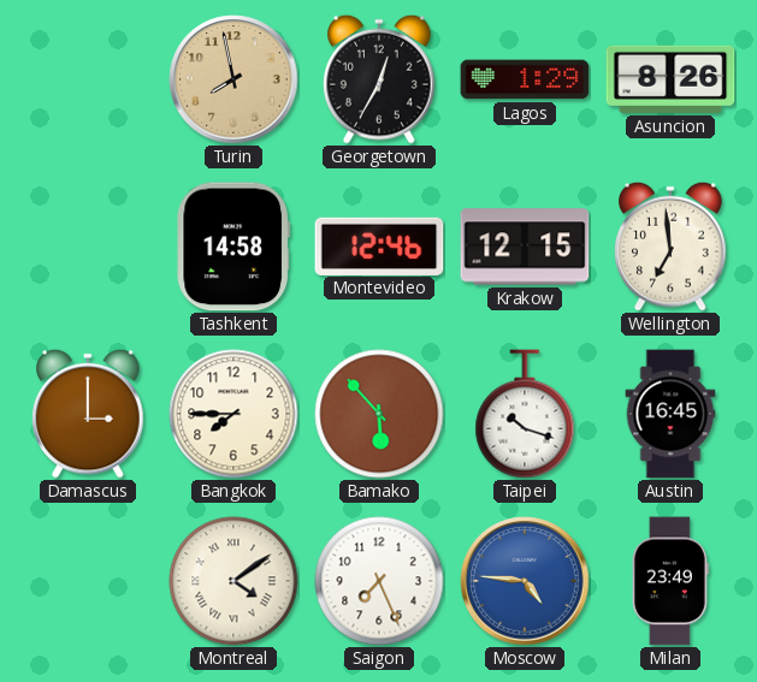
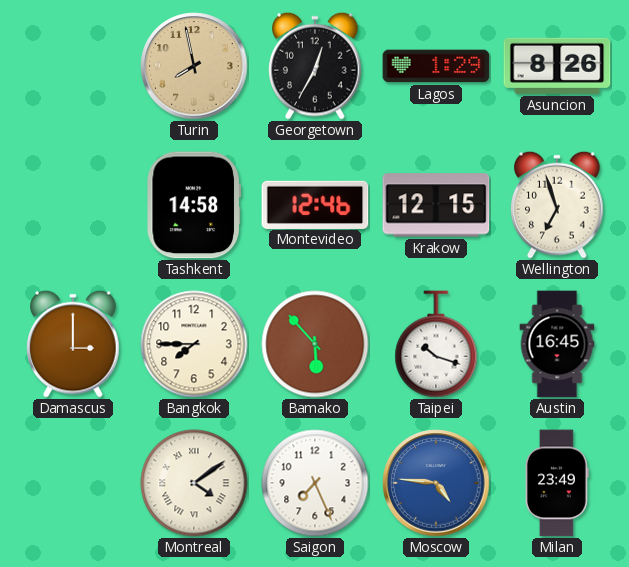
Wellington: 6:59 -> 6:57 (557, 205)
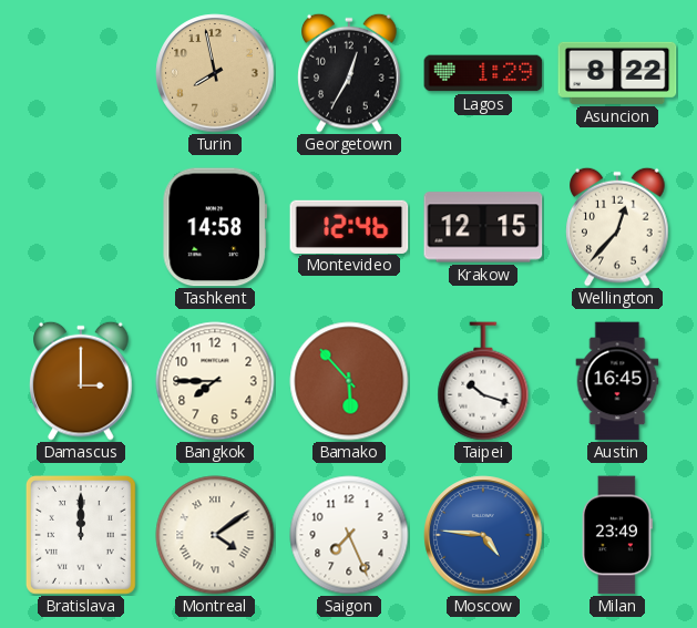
Asuncion: 8:26 -> 8:22 (617, 73)
Wellington: 6:57 -> 12:37 (617, 227)
Bratislava: none -> 12:00 (81, 535)
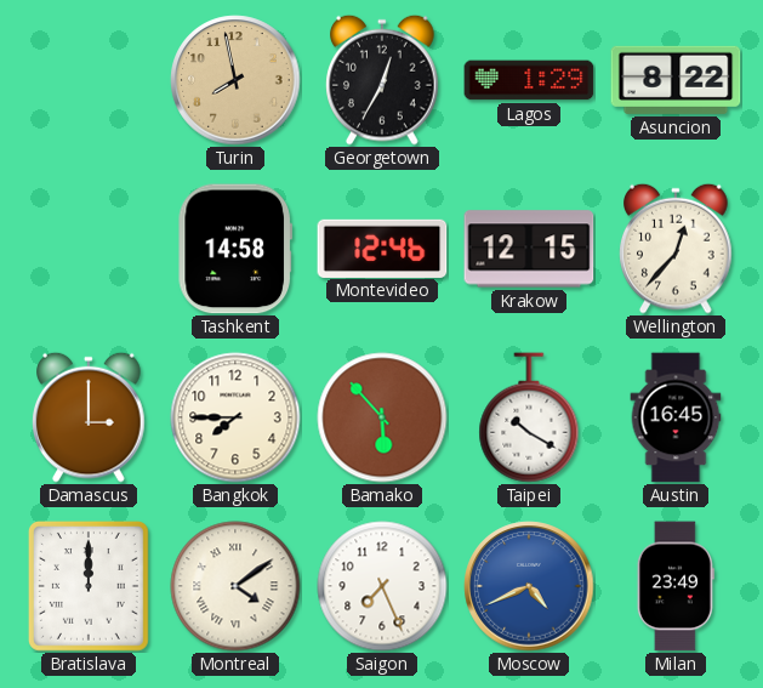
Taipei: 10:18 -> 10:20 (529, 417)
Moscow: 4:46 -> 4:41 (529, 586)
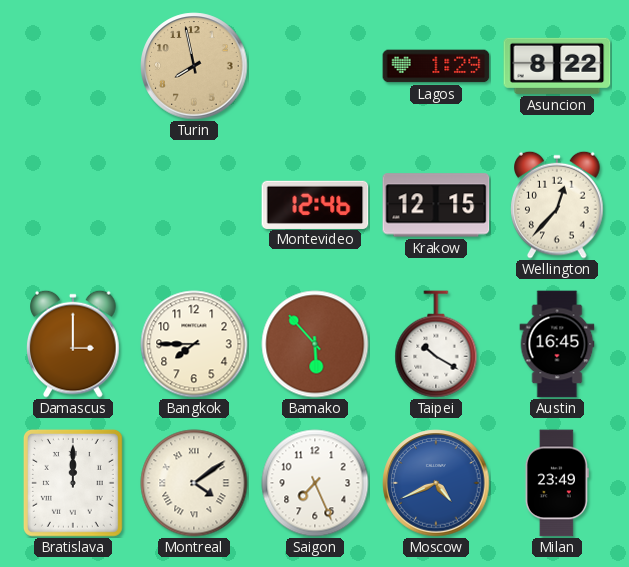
Georgetown: 12:35 -> none (382, 80)
Tashkent: 14:58 -> none (235, 249)
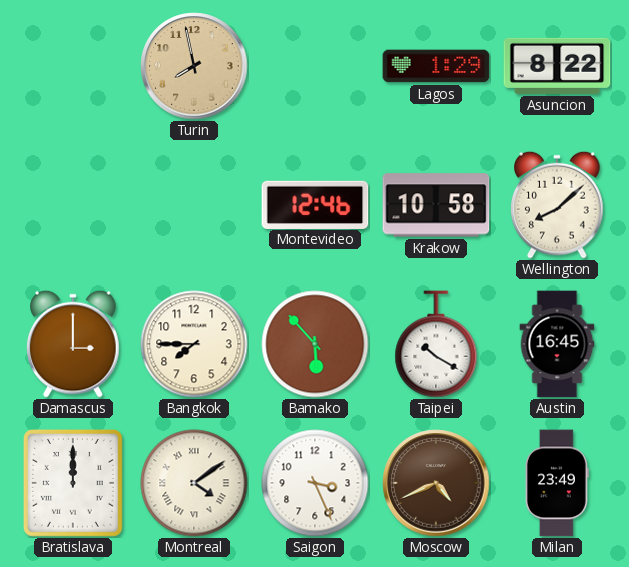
Krakow: 12:15 -> 10:58 (436, 205)
Wellington: 12:37 -> 8:08 (557, 205)
Saigon: 7:26 -> 3:26 (315, 483)
Moscow dial: blue -> brown (436, 483)
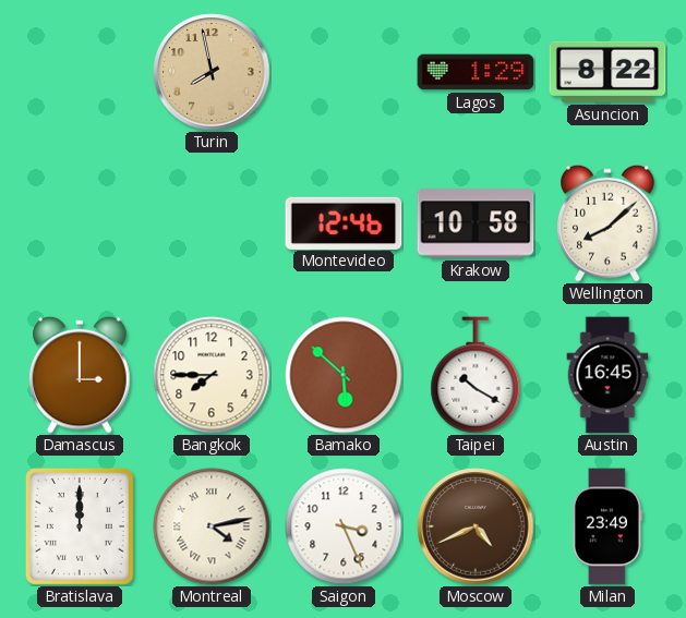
Bamako: 5:53 -> 5:52 (344, 375)
Montreal: 4:09 -> 4:13 (212, 526)
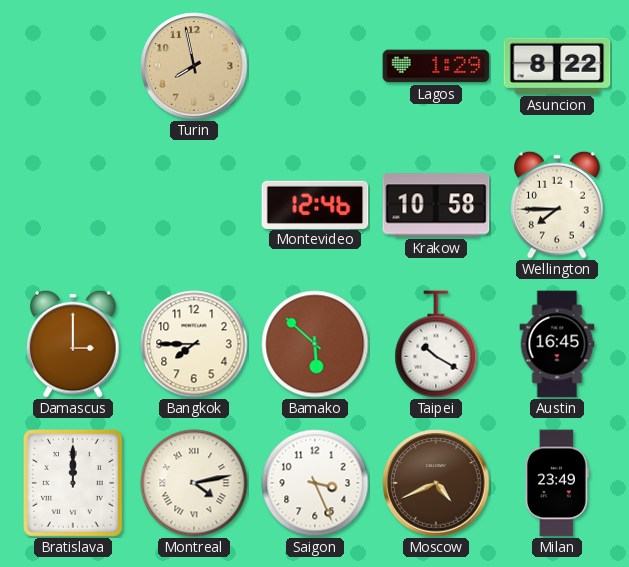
Wellington: 8:08 -> 7:45 (557, 205)
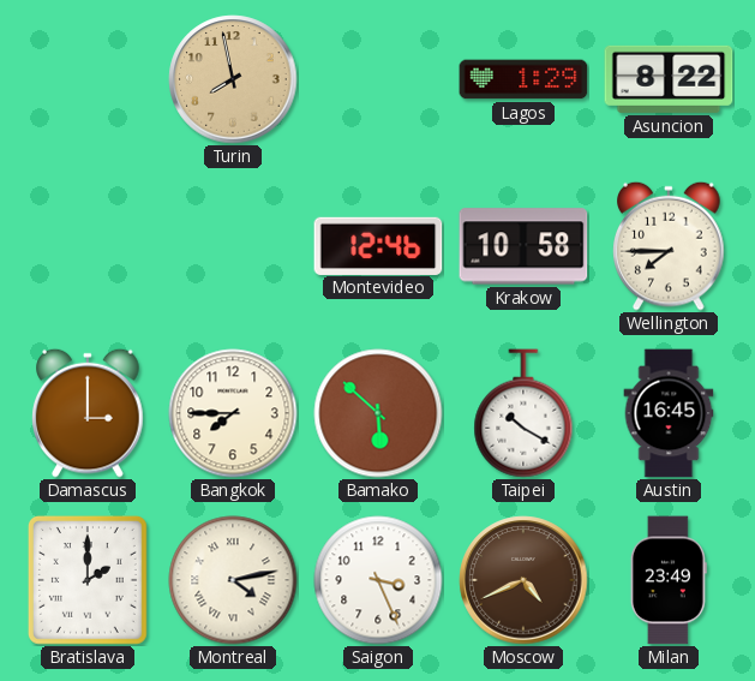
Bratislava: 12:00 -> 2:00 (88, 580)
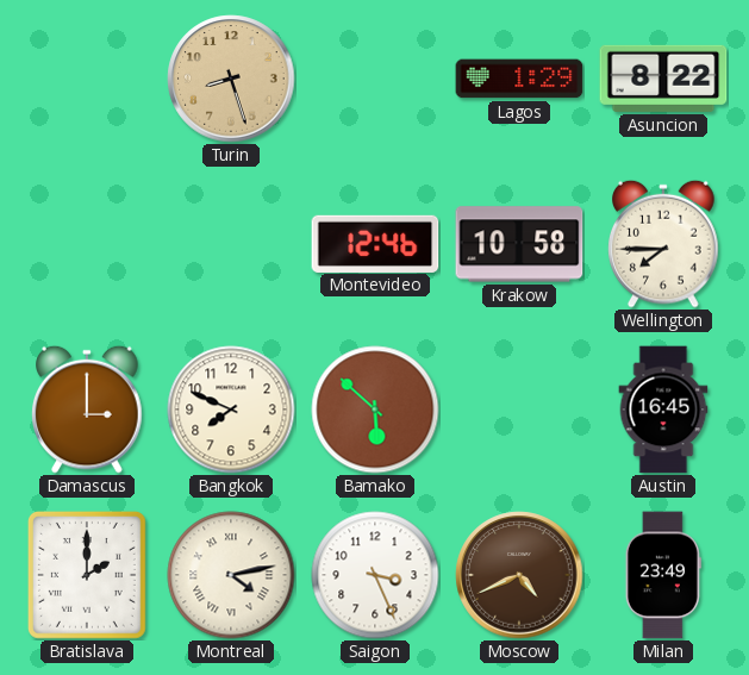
Turin: 7:58 -> 8:27 (231, 79)
Bangkok: 7:45 -> 7:49 (231, 410)
Taipei: 10:20 -> none (523, 413)
